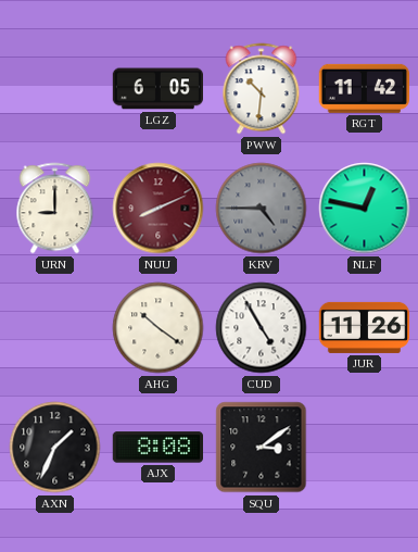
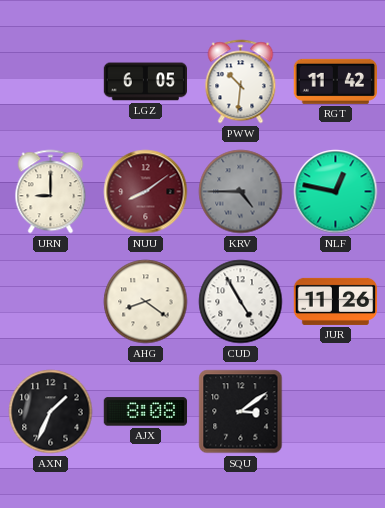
NUU: 8:11 -> 8:09 (146, 192)
AHG: 10:21 -> 8:21 (146, 302)
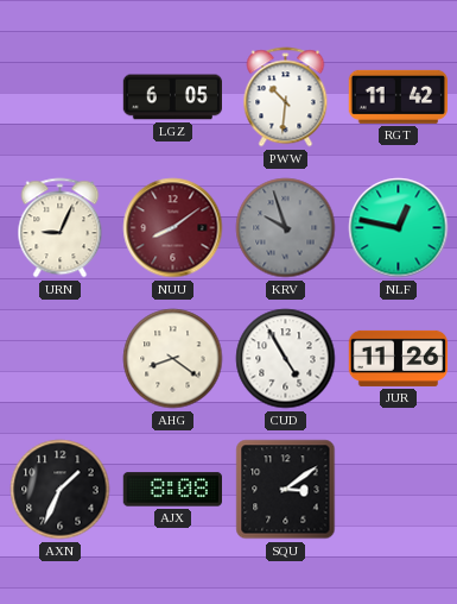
URN: 9:00 -> 9:04 (61, 228)
KRV: 4:45 -> 9:57 (286, 228)
